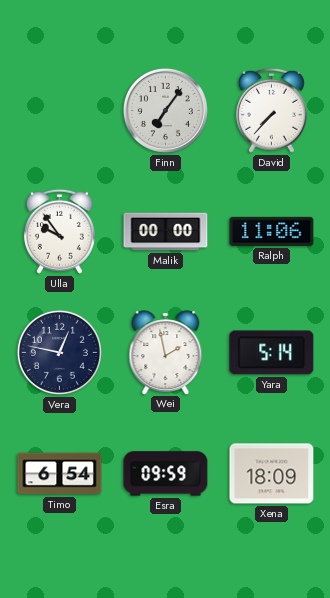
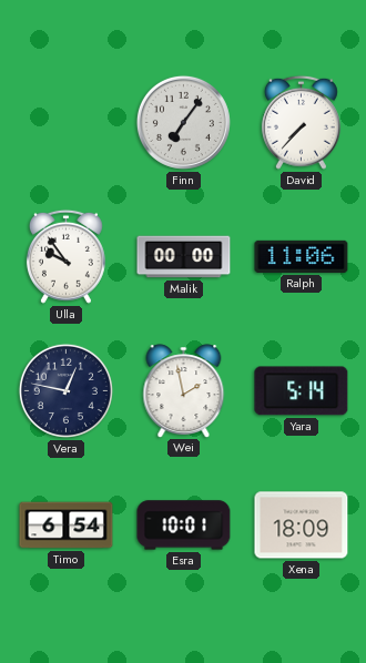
Esra: 09:59 -> 10:01 (184, 526)
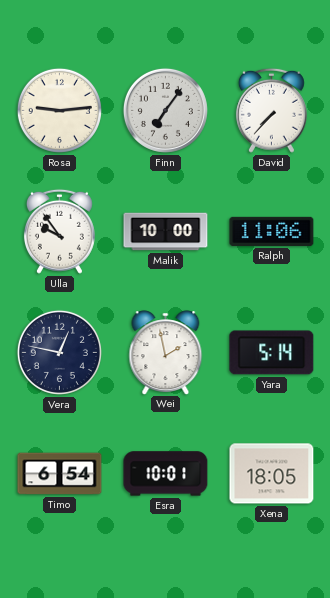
Rosa: none -> 9:14 (59, 110)
Malik: 00:00 -> 10:00 (166, 232)
Xena: 18:09 -> 18:05 (272, 474)
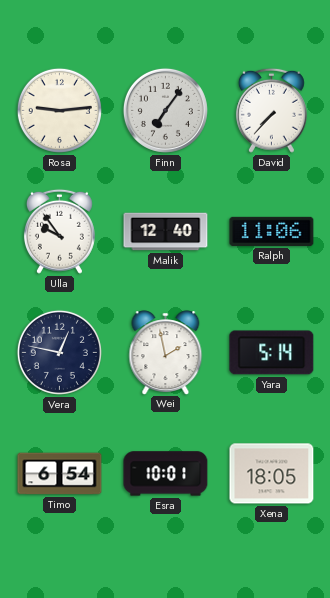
Malik: 10:00 -> 12:40 (166, 232)
